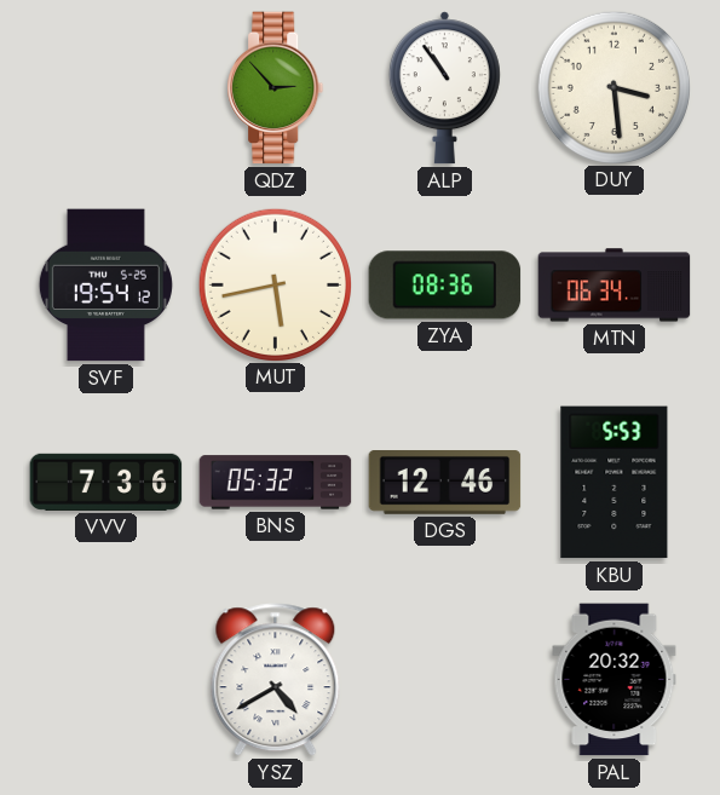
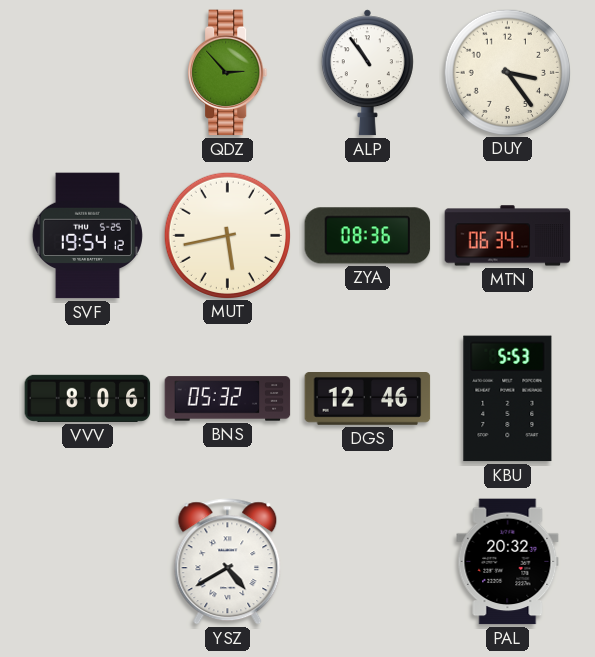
DUY: 3:29 -> 3:24 (507, 72)
VVV: 7:36 -> 8:06 (88, 398)
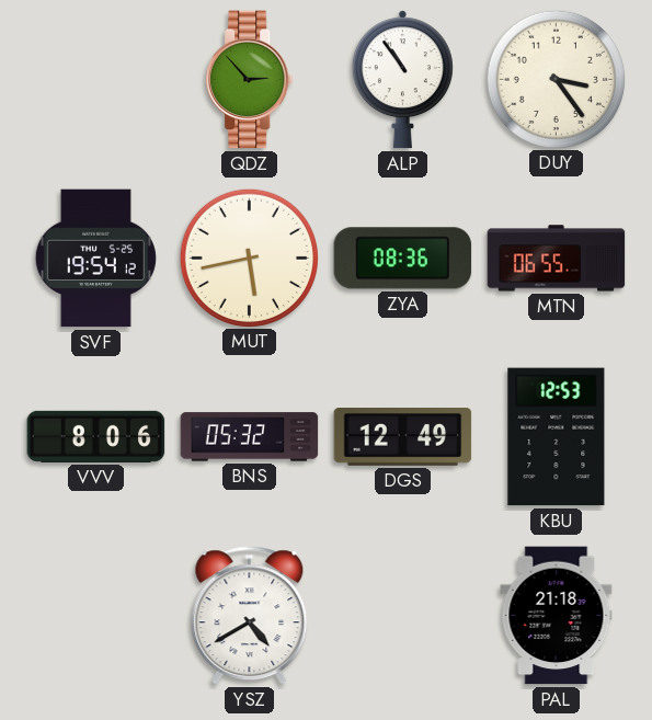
MTN: 06:34 -> 06:55 (557, 259)
DGS: 12:46 -> 12:49 (403, 437)
KBU: 5:53 -> 12:53 (557, 437)
PAL: 20:32 -> 21:18 (557, 616)
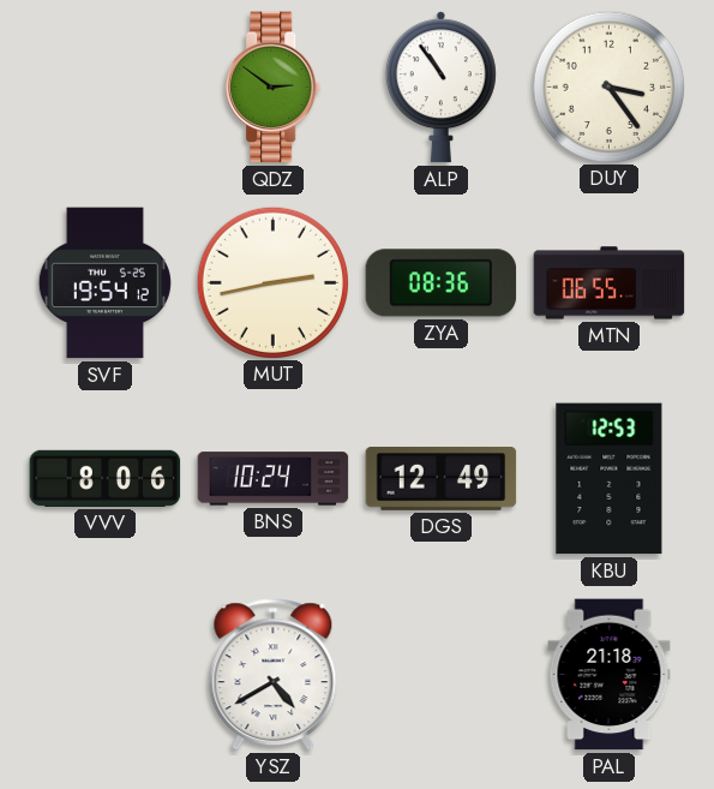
QDZ: 2:53 -> 2:51 (274, 88)
MUT: 5:43 -> 2:43 (272, 282)
BNS: 05:32 -> 10:24 (274, 479)
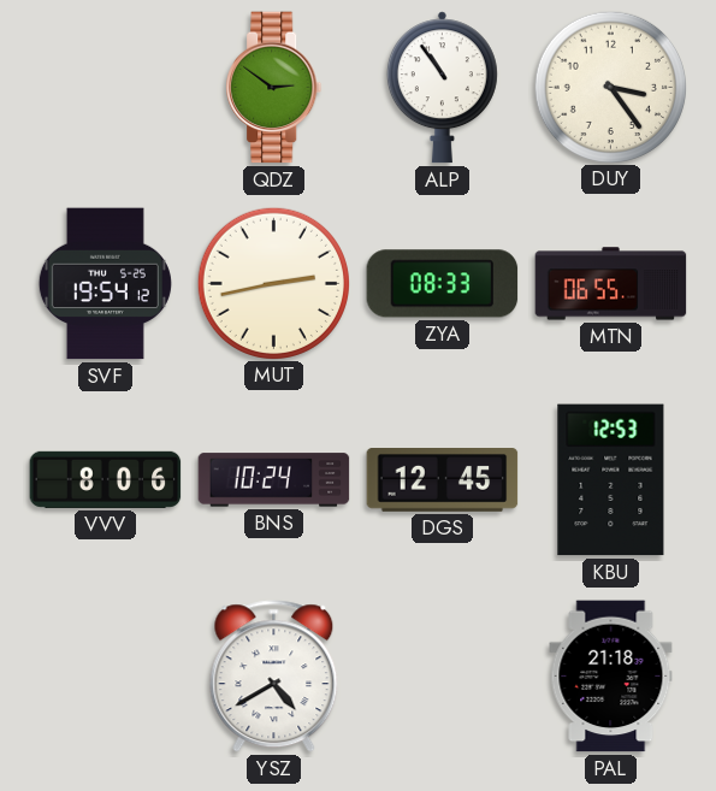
ZYA: 08:36 -> 08:33 (443, 284)
DGS: 12:49 -> 12:45 (443, 480)
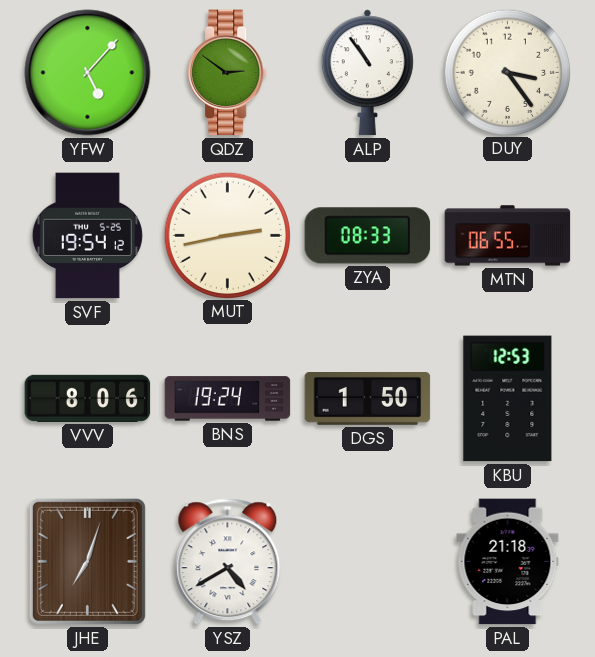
YFW: none -> 5:07 (88, 73)
BNS: 10:24 -> 19:24 (228, 399)
DGS: 12:45 -> 1:50 (368, 399)
JHE: none -> 7:03 (87, 561)
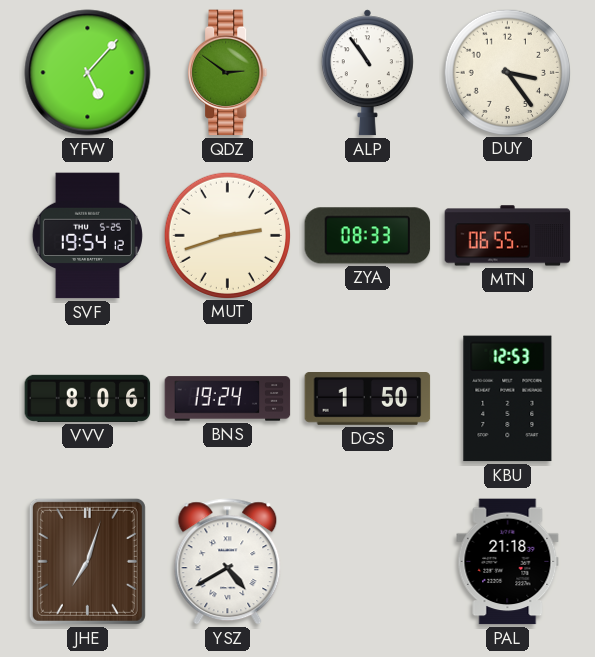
MUT: 2:43 -> 2:42 (227, 235)
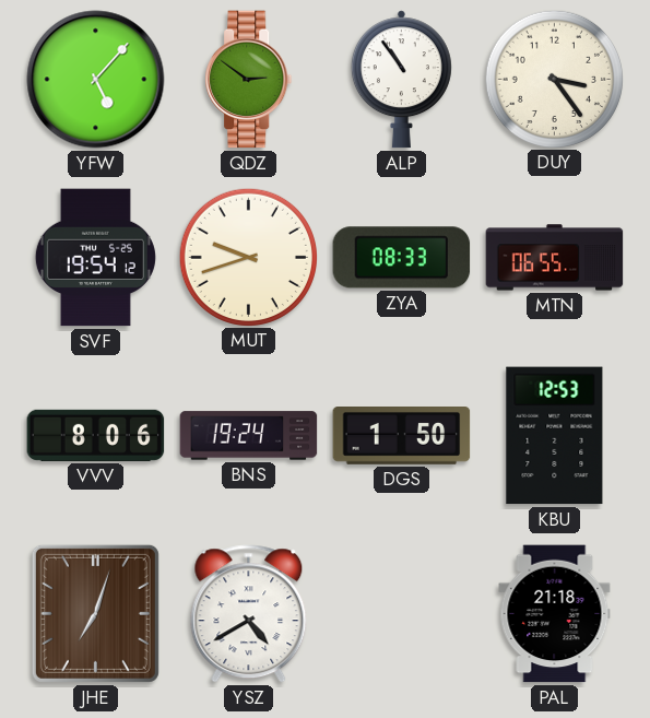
MUT: 2:42 -> 9:42 (248, 257)
